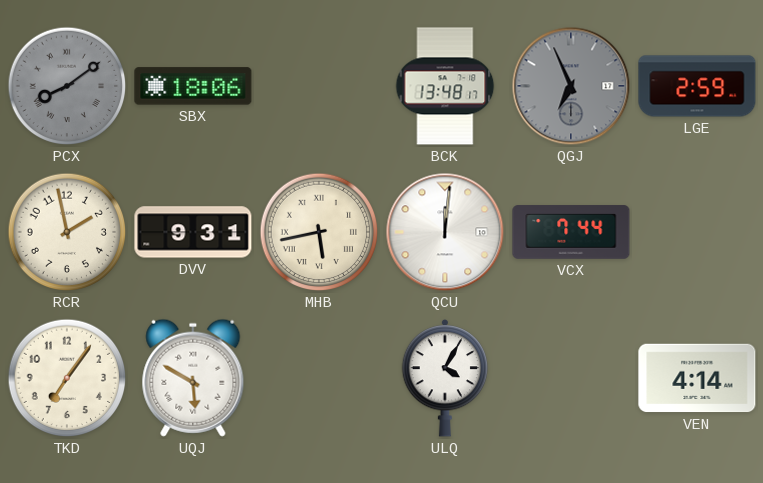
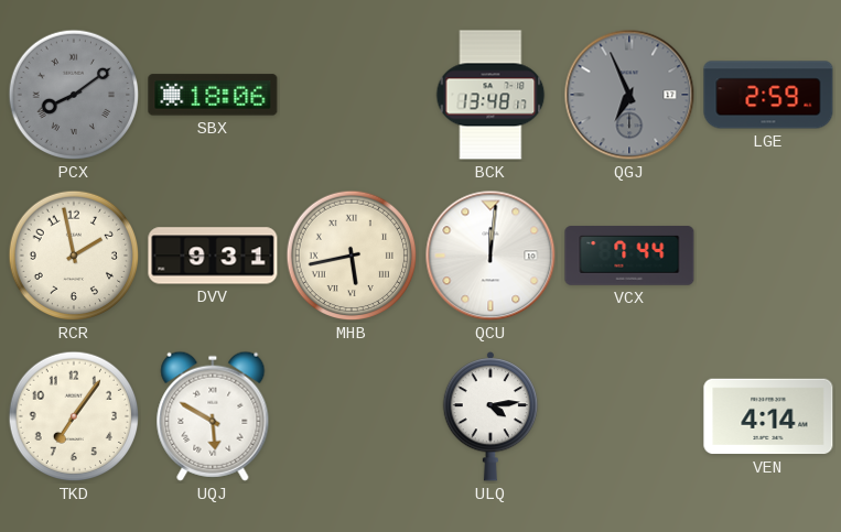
ULQ: 4:05 -> 4:14 (490, 416)
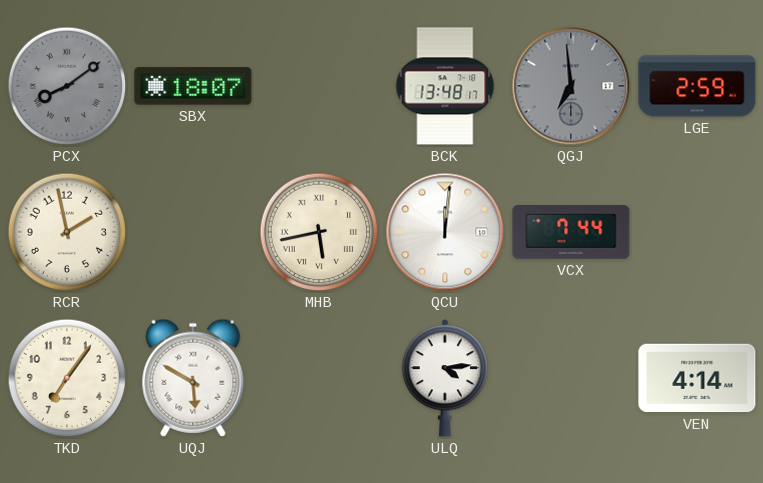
SBX: 18:06 -> 18:07 (193, 86)
QGJ: 6:56 -> 6:59 (571, 86)
DVV: 9:31 -> none (213, 256)
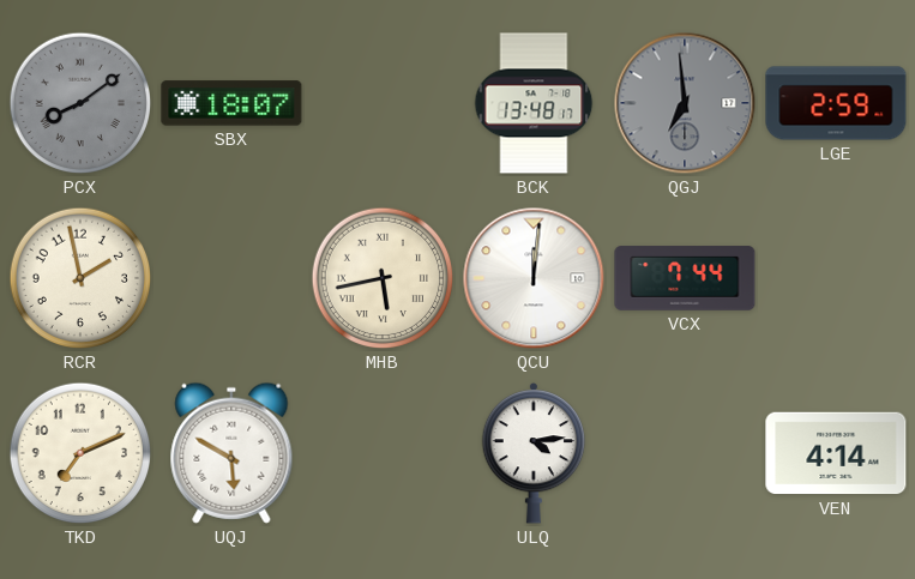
TKD: 7:06 -> 7:11 (80, 453)
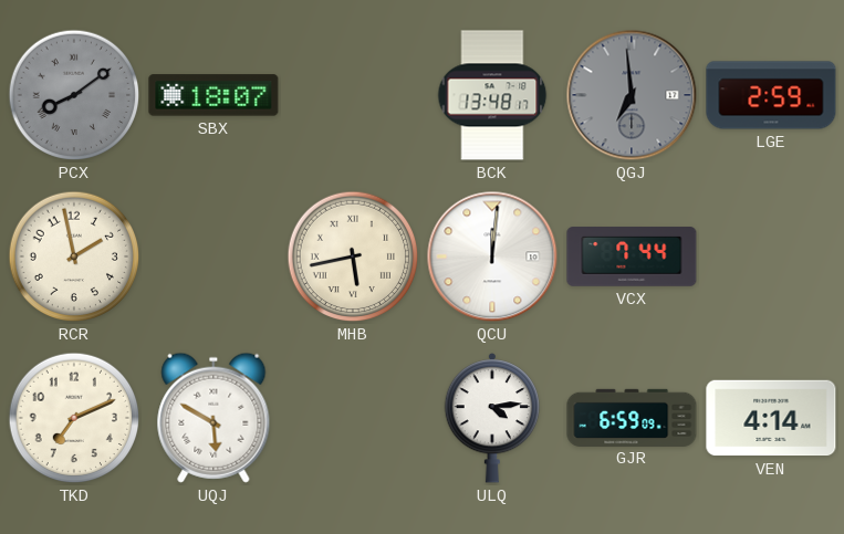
GJR: none -> 6:59 (632, 417)
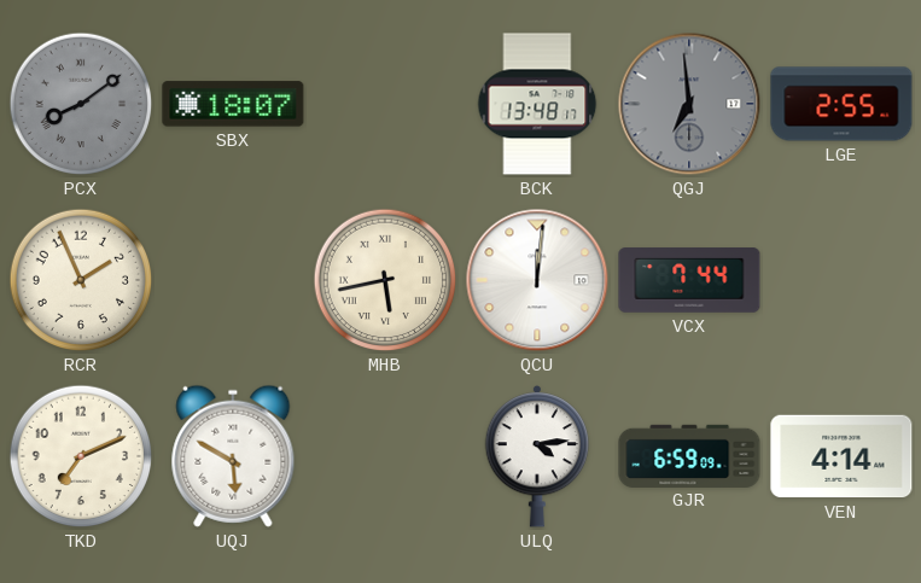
LGE: 2:59 -> 2:55 (841, 104)
RCR: 1:58 -> 1:56 (81, 280)
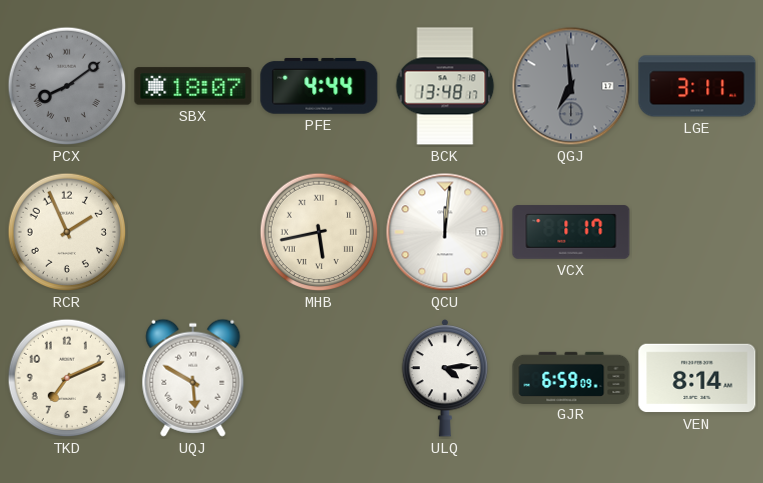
PFE: none -> 4:44 (319, 86)
LGE: 2:55 -> 3:11 (697, 86)
VCX: 7:44 -> 1:17 (571, 232)
VEN: 4:14 -> 8:14 (697, 378)
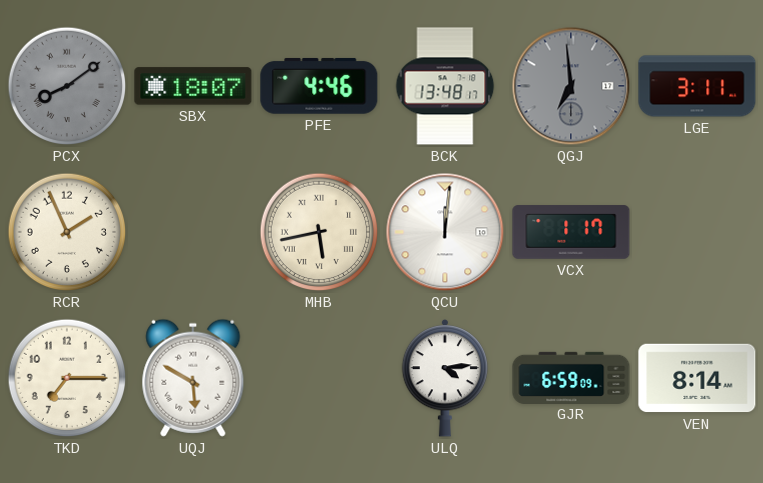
PFE: 4:44 -> 4:46 (319, 86)
TKD: 7:11 -> 7:15 (67, 378)
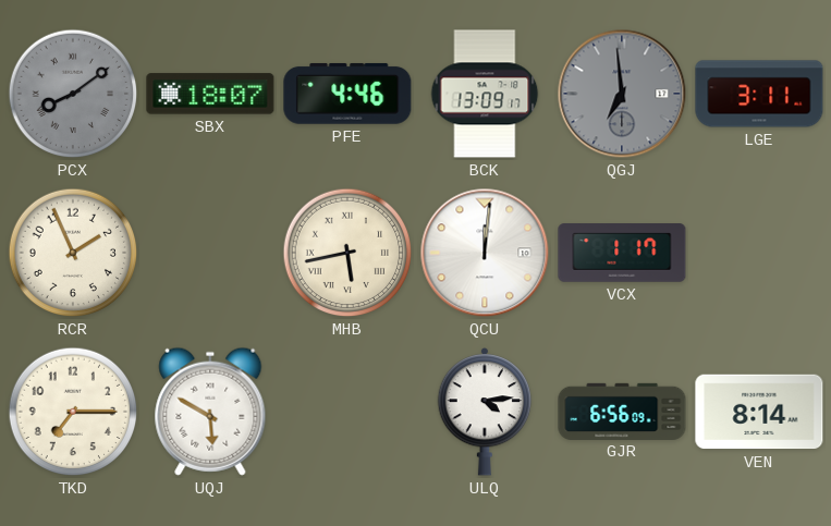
BCK: 13:48 -> 13:09 (485, 94)
GJR: 6:59 -> 6:56 (622, 411)
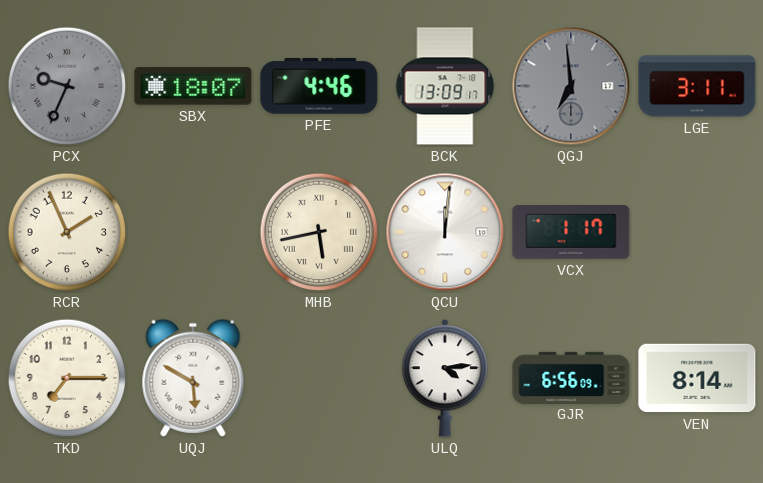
PCX: 8:09 -> 9:34 (67, 86)
